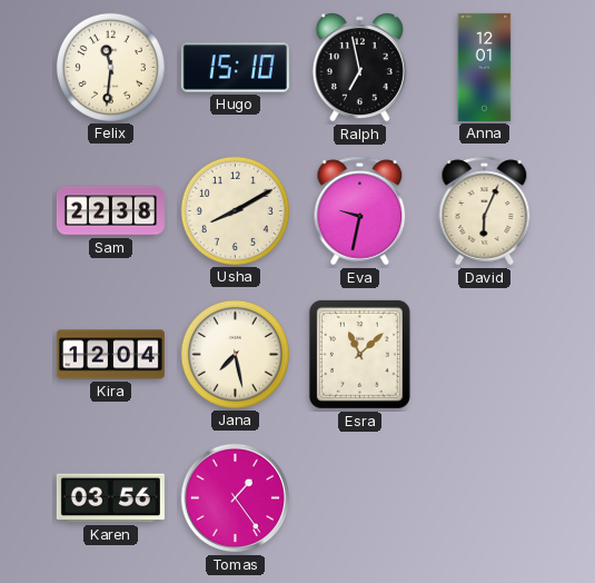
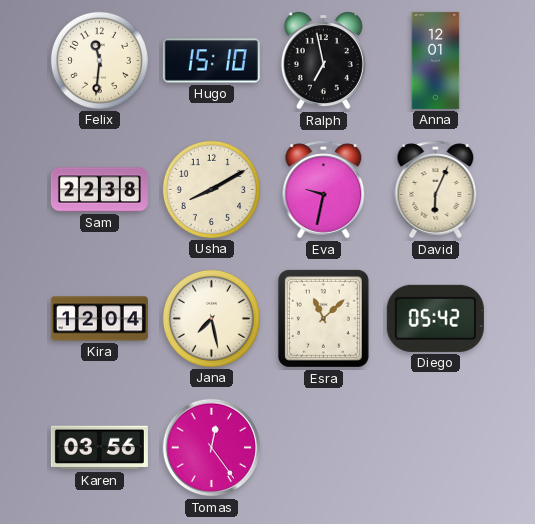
Diego: none -> 05:42 (435, 318)
Tomas: 1:24 -> 12:24 (212, 448)
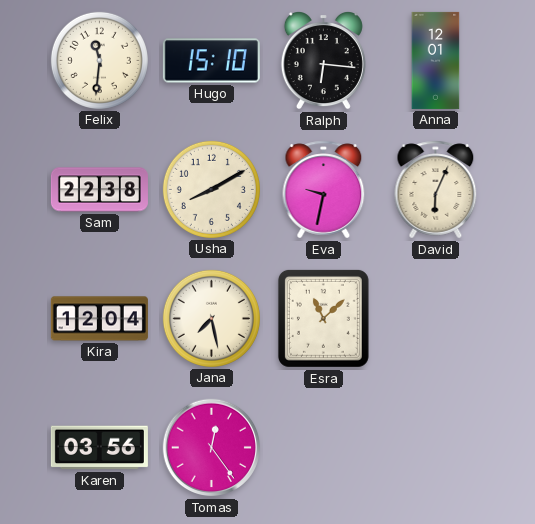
Ralph: 6:58 -> 6:16 (323, 61)
Diego: 05:42 -> none (435, 318)
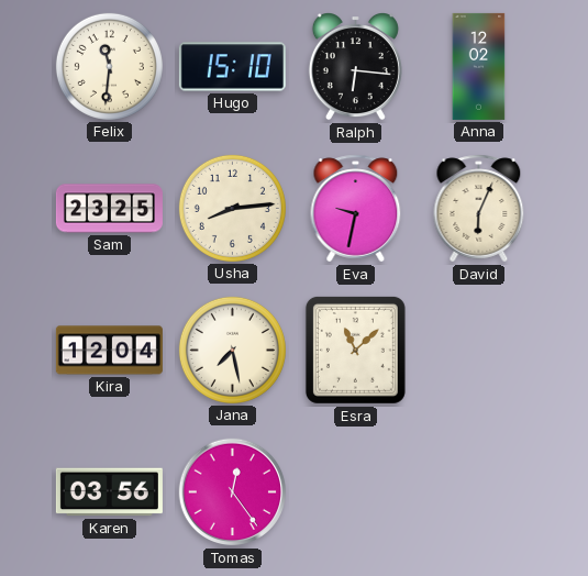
Anna: 12:01 -> 12:02 (479, 66)
Sam: 22:38 -> 23:25 (109, 209)
Usha: 8:10 -> 8:14 (232, 208)
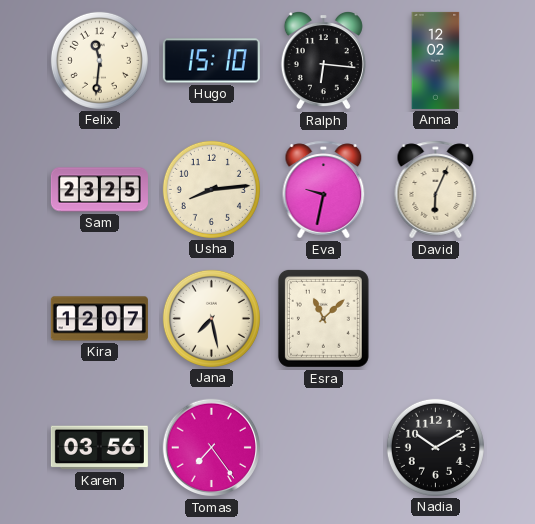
Kira: 12:04 -> 12:07 (99, 319)
Tomas: 12:24 -> 7:24 (212, 448)
Nadia: none -> 10:10 (435, 447)
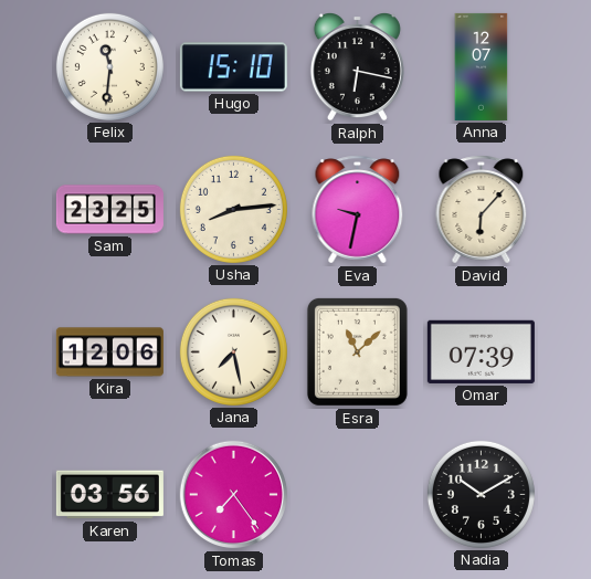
Ralph: 6:16 -> 6:17 (357, 67)
Anna: 12:02 -> 12:07 (482, 66)
David: 6:04 -> 6:07 (482, 210)
Kira: 12:07 -> 12:06 (109, 352)
Omar: none -> 07:39 (481, 351)
